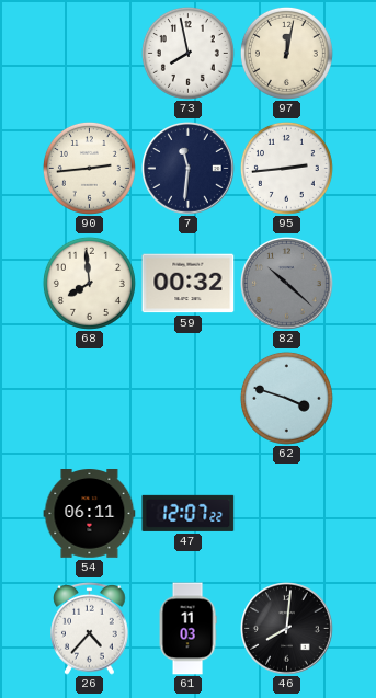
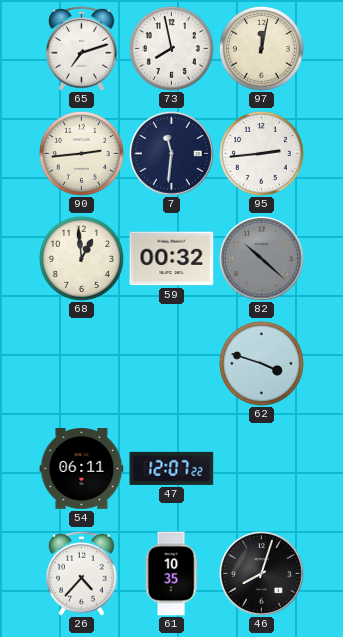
65: none -> 7:12 (82, 48)
68: 7:59 -> 12:59 (81, 258)
61: 11:03 -> 10:35 (171, 574)
46: 8:01 -> 8:03 (262, 574)
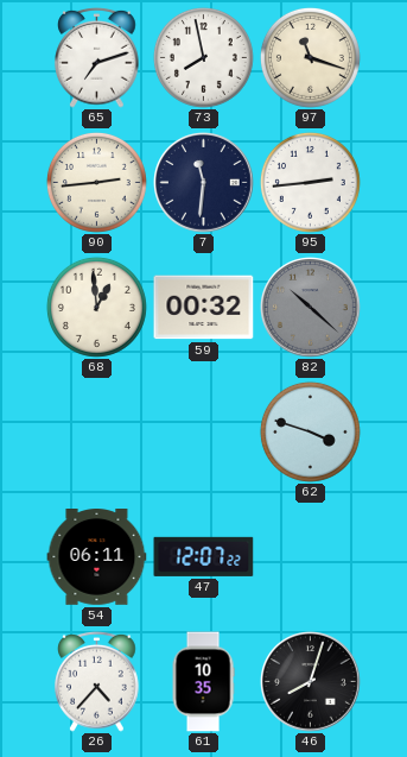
97: 12:02 -> 11:18 (310, 57)
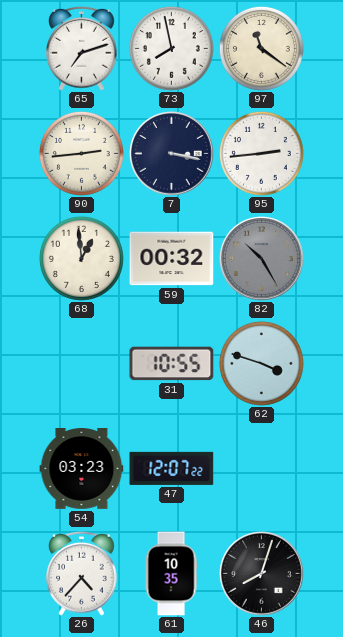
97: 11:18 -> 11:21 (261, 48)
7: 11:31 -> 3:17 (172, 154)
82: 10:22 -> 10:25 (262, 259)
31: none -> 10:55 (172, 364)
54: 06:11 -> 03:23 (82, 469)
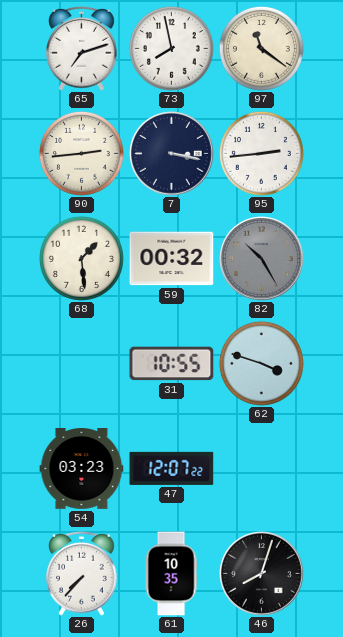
68: 12:59 -> 1:29 (81, 258)
26: 4:37 -> 7:37 (82, 573)
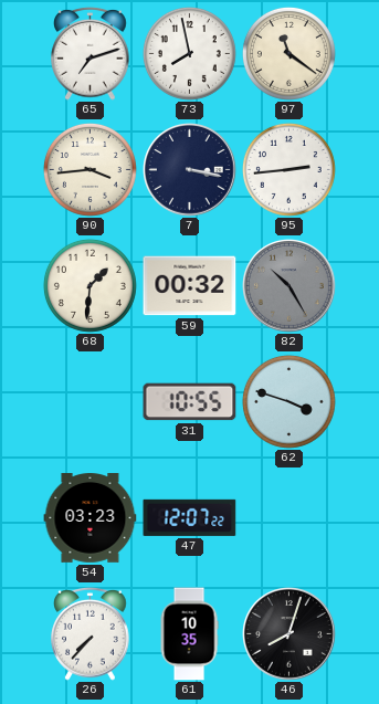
90: 2:44 -> 3:44 (90, 169)
68: 1:29 -> 1:31 (90, 285)
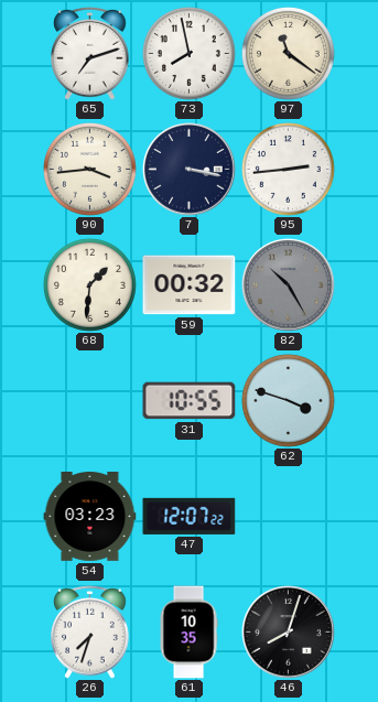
26: 7:37 -> 7:33 (90, 631)
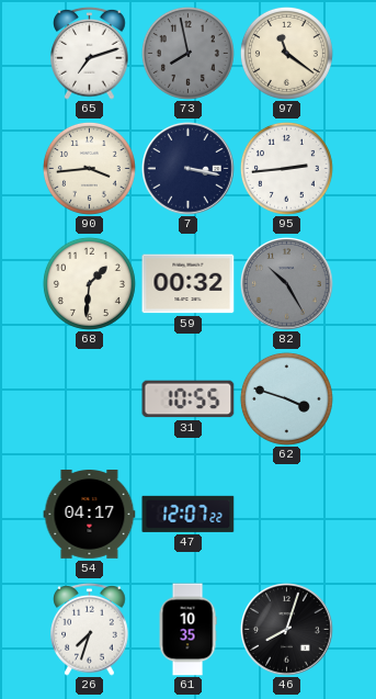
73 dial: white -> grey (187, 53)
54: 03:23 -> 04:17 (90, 515)
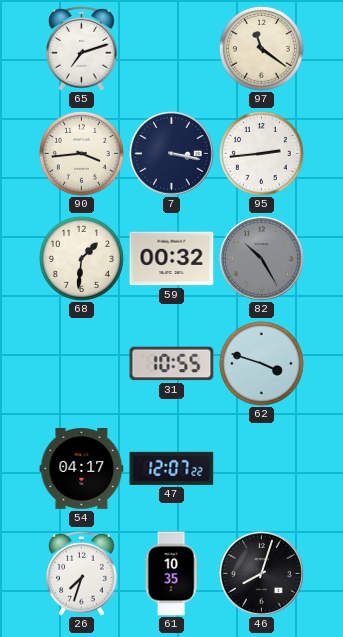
73: 7:58 -> none (187, 53)
